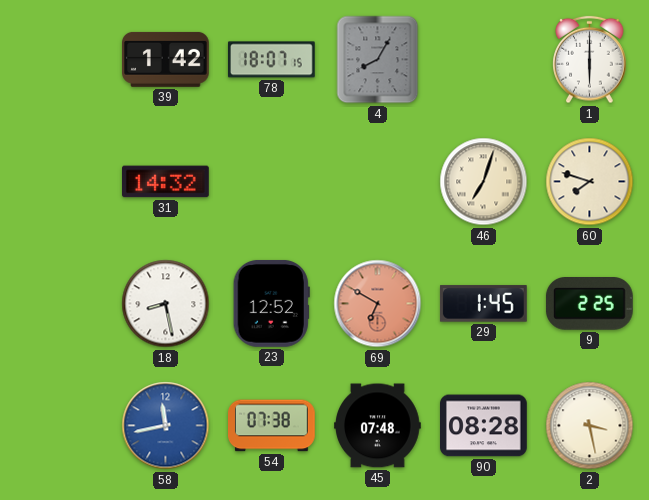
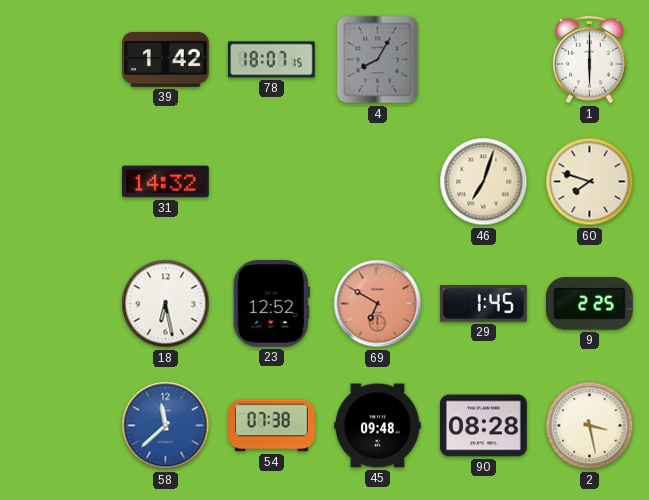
18: 8:28 -> 6:28 (166, 304)
58: 11:43 -> 11:38 (166, 426)
45: 07:48 -> 09:48 (378, 426)
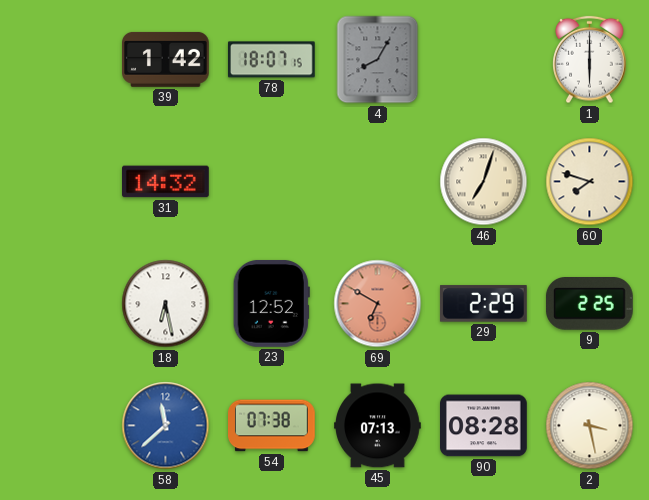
29: 1:45 -> 2:29 (483, 304)
45: 09:48 -> 07:13 (378, 426)
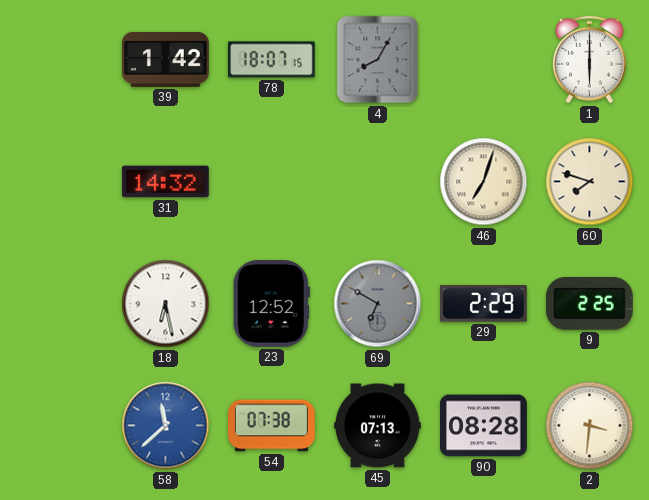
69 dial: salmon -> grey (378, 304)
2: 3:28 -> 3:31 (590, 426)
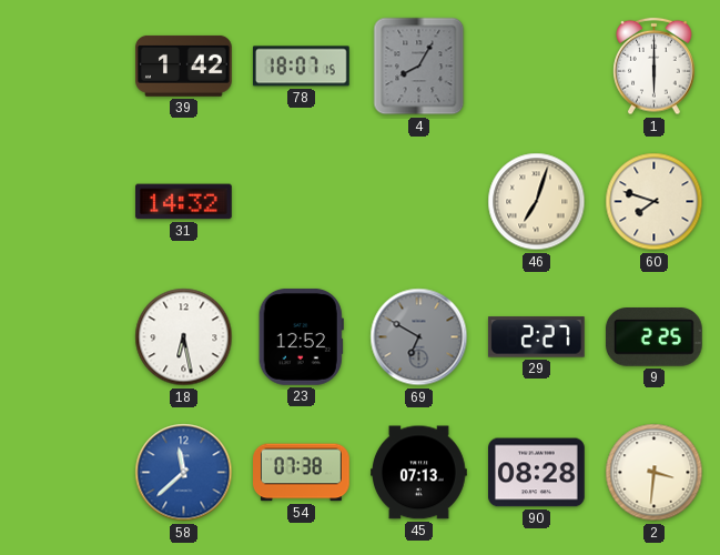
29: 2:29 -> 2:27 (536, 337)
